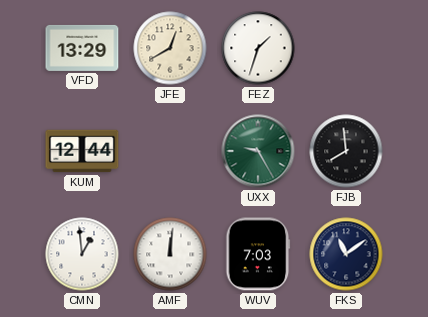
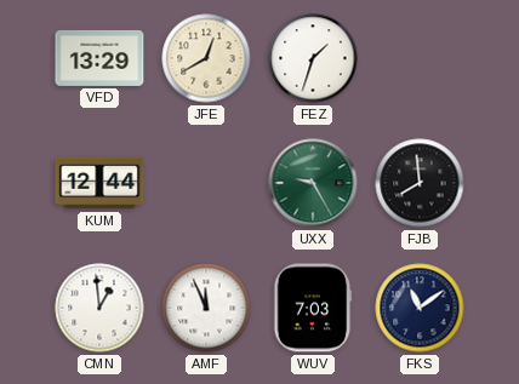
AMF: 12:01 -> 11:56 (206, 308)
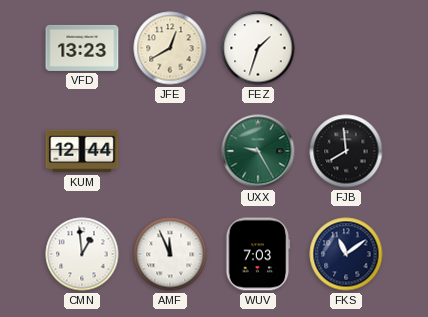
VFD: 13:29 -> 13:23 (82, 48)
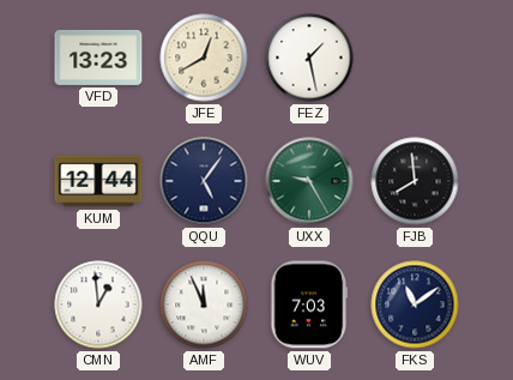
FEZ: 1:33 -> 1:28 (309, 58)
QQU: none -> 5:06 (204, 181)
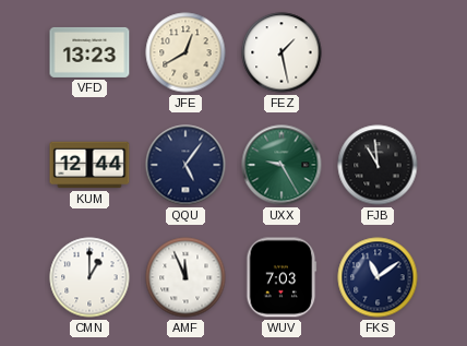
FJB: 7:59 -> 10:59 (378, 165)
CMN: 12:59 -> 1:00 (89, 277)
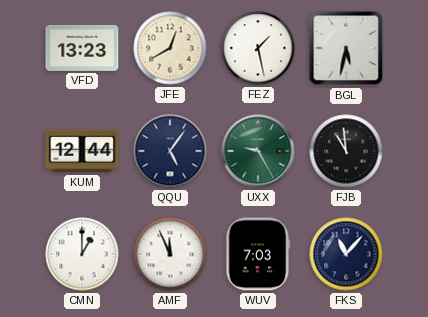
BGL: none -> 5:32 (346, 48)
FKS: 11:09 -> 11:07 (346, 254)
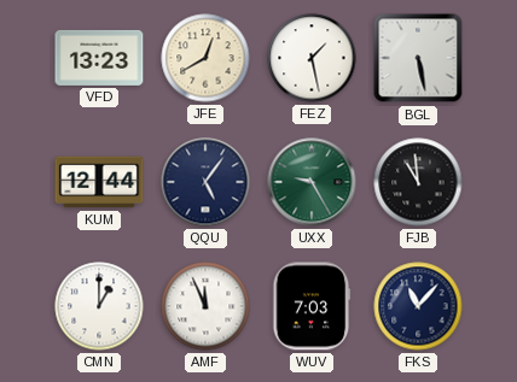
BGL: 5:32 -> 5:28 (418, 58)
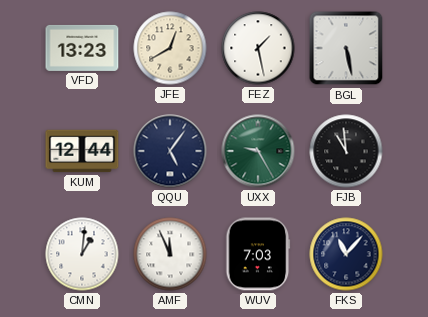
CMN: 1:00 -> 1:01 (82, 254)
